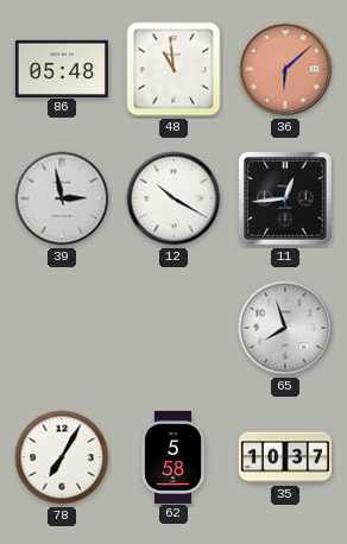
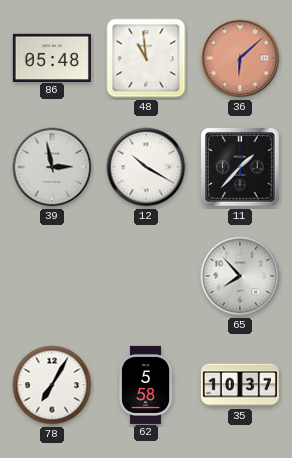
11: 12:44 -> 1:37 (241, 168)
65: 7:57 -> 7:53 (240, 276)
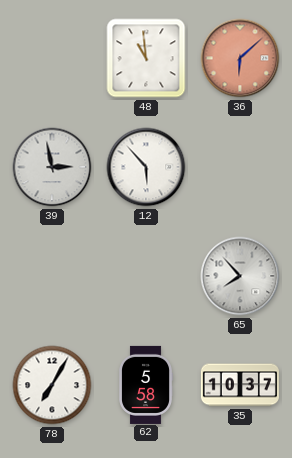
86: 05:48 -> none (52, 57)
12: 10:20 -> 5:53 (146, 167)
11: 1:37 -> none (241, 168)
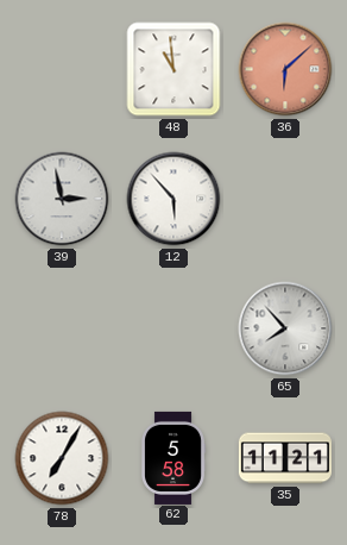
35: 10:37 -> 11:21 (285, 458)
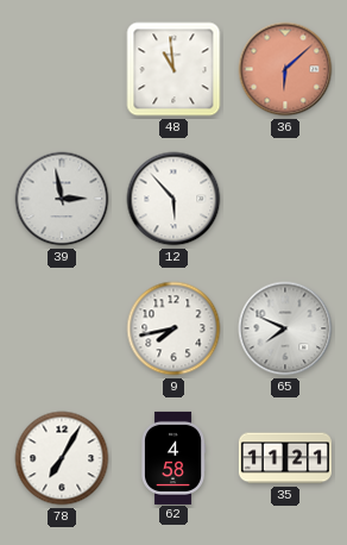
9: none -> 7:43 (173, 328)
65: 7:53 -> 7:49 (285, 328)
62: 5:58 -> 4:58 (173, 458)
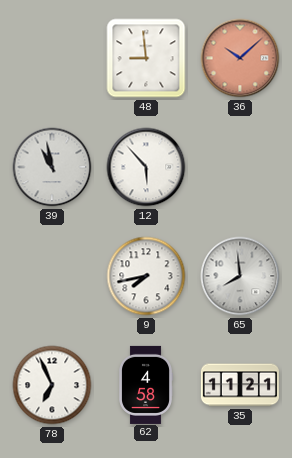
48: 10:59 -> 8:59 (146, 58)
36: 6:08 -> 10:08 (240, 58)
39: 2:58 -> 10:58 (52, 167)
65: 7:49 -> 7:59 (240, 276)
78: 7:05 -> 6:56 (52, 385)
